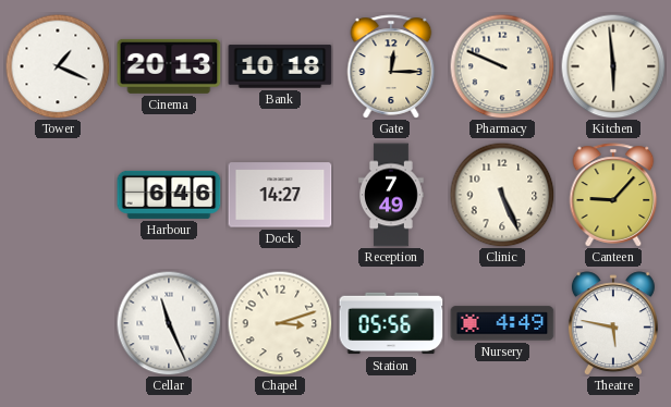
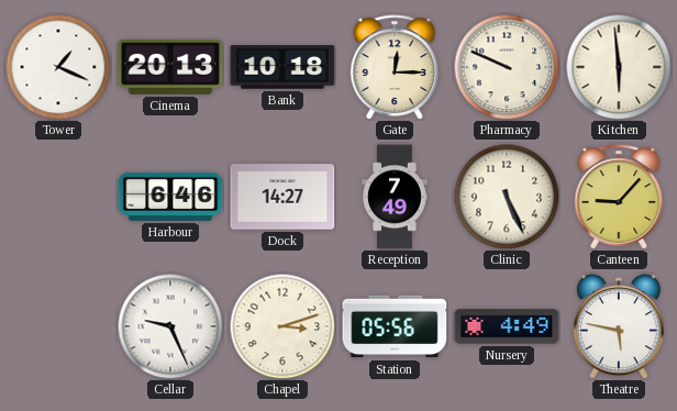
Cellar: 11:26 -> 9:26 (170, 326)
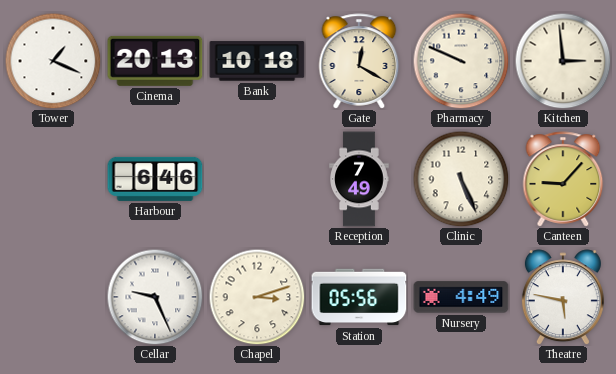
Gate: 12:15 -> 12:20 (359, 61)
Kitchen: 5:59 -> 2:59 (563, 61)
Dock: 14:27 -> none (282, 197)
